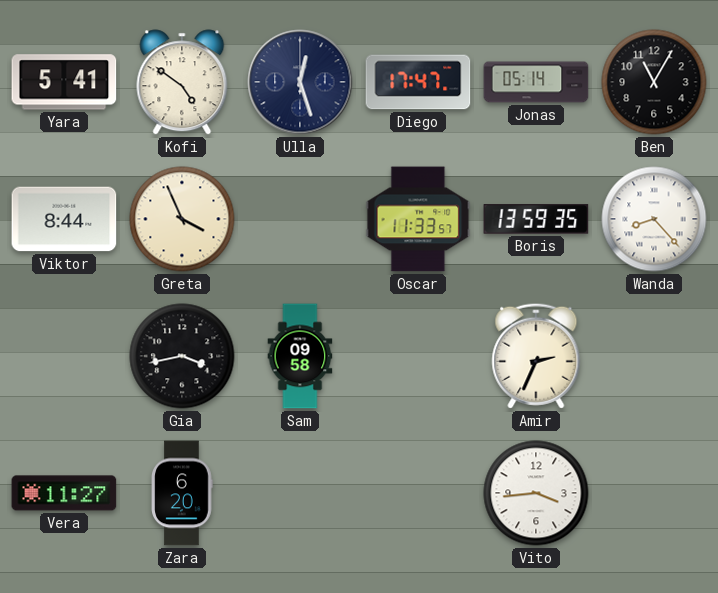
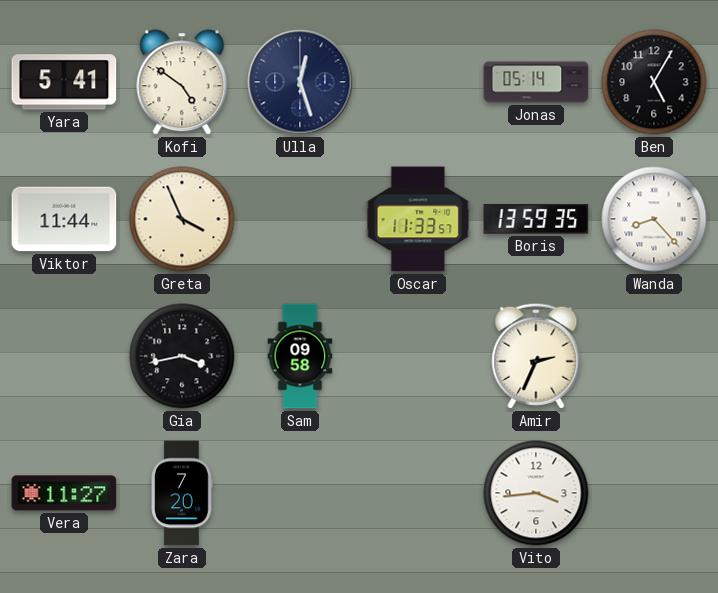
Diego: 17:47 -> none (418, 82)
Ben: 11:05 -> 5:05 (654, 82)
Viktor: 8:44 -> 11:44 (64, 219)
Zara: 6:20 -> 7:20 (182, 493)
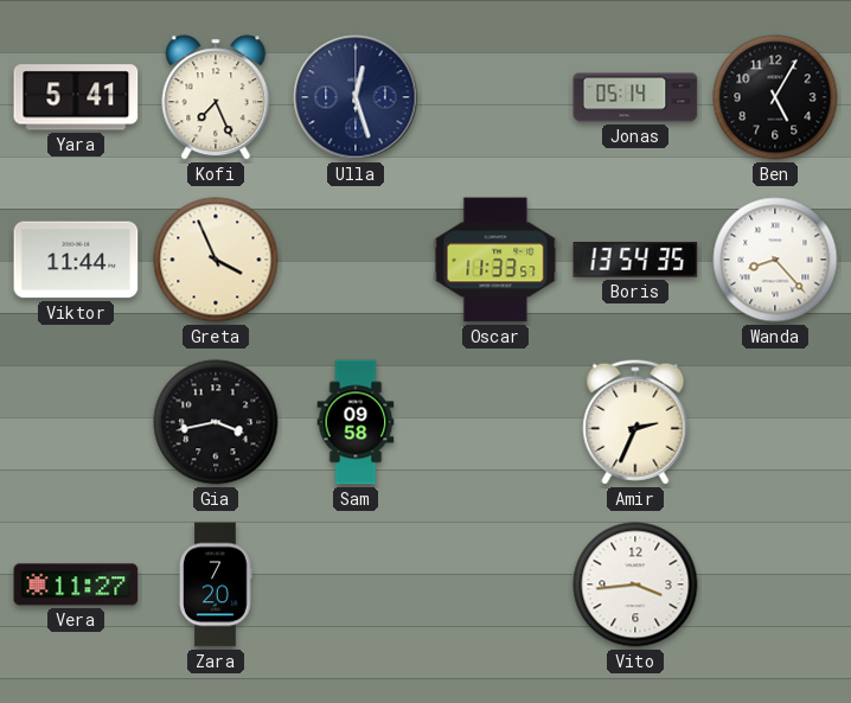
Kofi: 4:51 -> 7:26 (216, 97)
Boris: 13:59 -> 13:54 (635, 260)
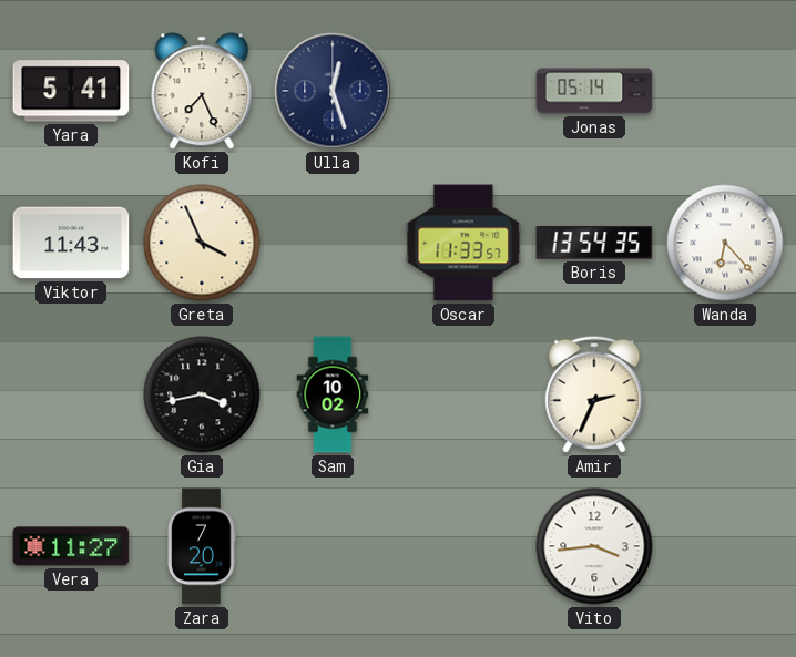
Ben: 5:05 -> none (775, 97)
Viktor: 11:44 -> 11:43 (71, 243)
Wanda: 8:23 -> 6:23 (725, 243)
Sam: 09:58 -> 10:02 (333, 394)
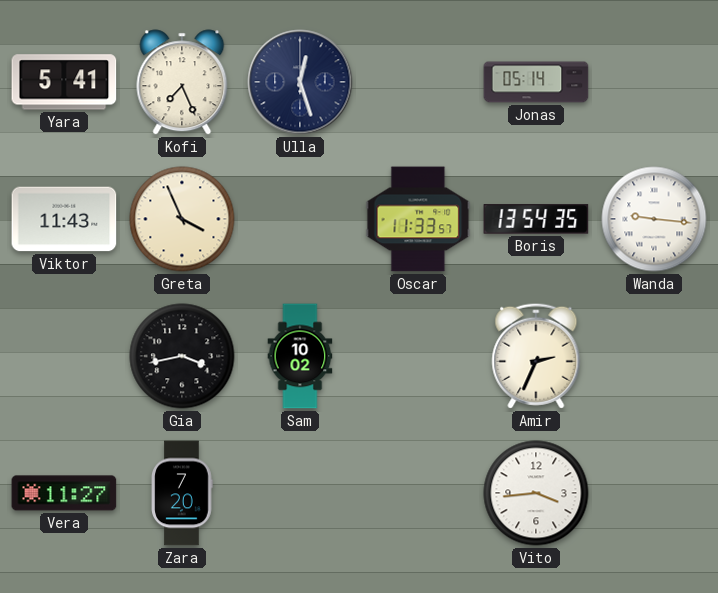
Wanda: 6:23 -> 9:16 (654, 219)
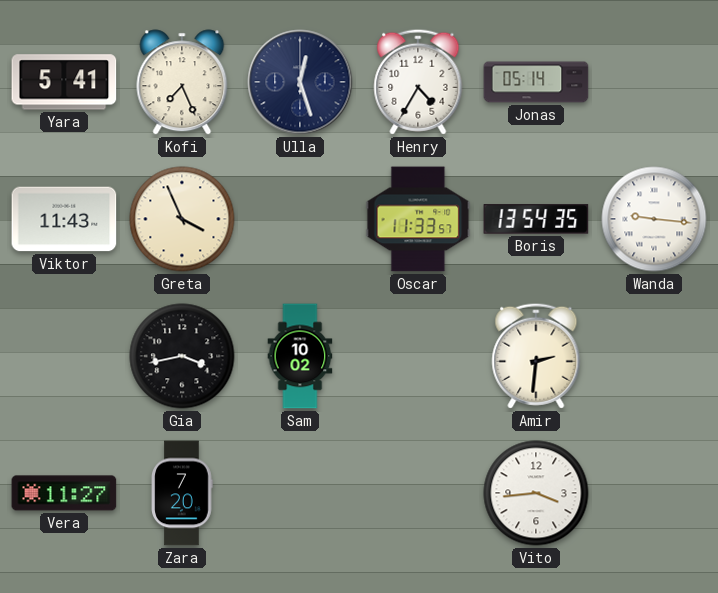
Henry: none -> 4:35 (418, 82)
Amir: 2:34 -> 2:31 (536, 356)
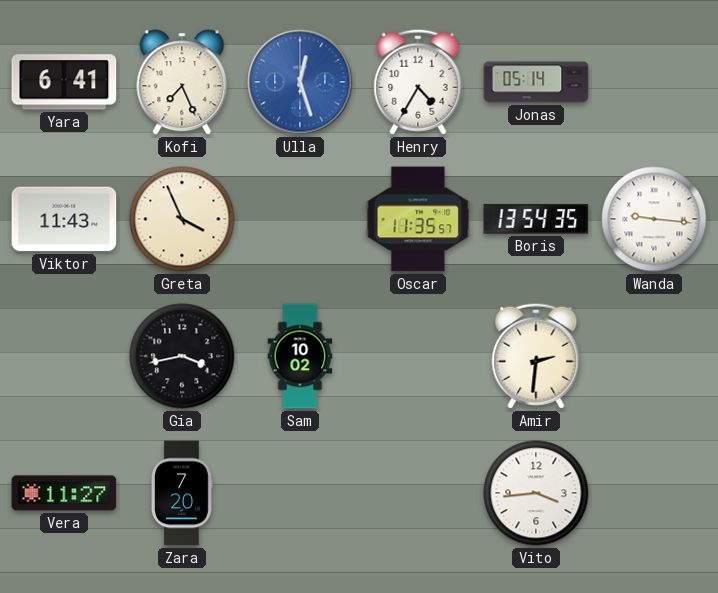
Yara: 5:41 -> 6:41 (64, 82)
Ulla dial: navy -> blue (300, 82)
Oscar: 11:33 -> 11:35 (418, 219)
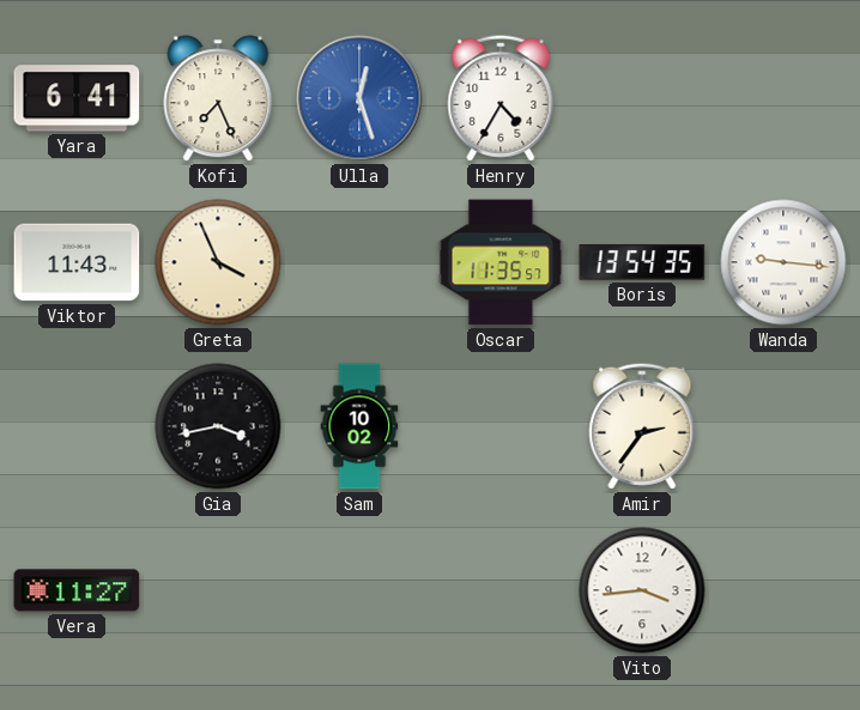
Jonas: 05:14 -> none (536, 82)
Amir: 2:31 -> 2:36 (642, 426)
Zara: 7:20 -> none (182, 493)
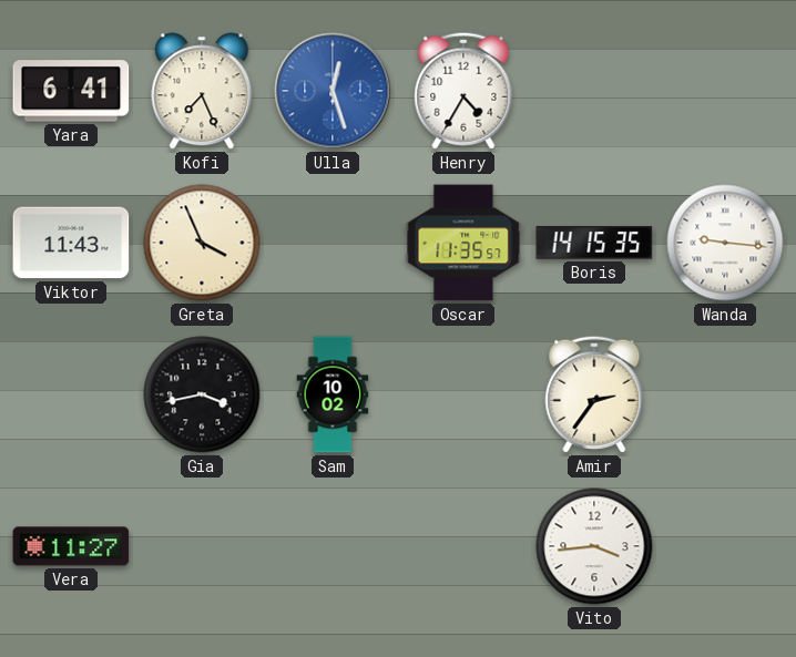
Boris: 13:54 -> 14:15 (594, 243)
